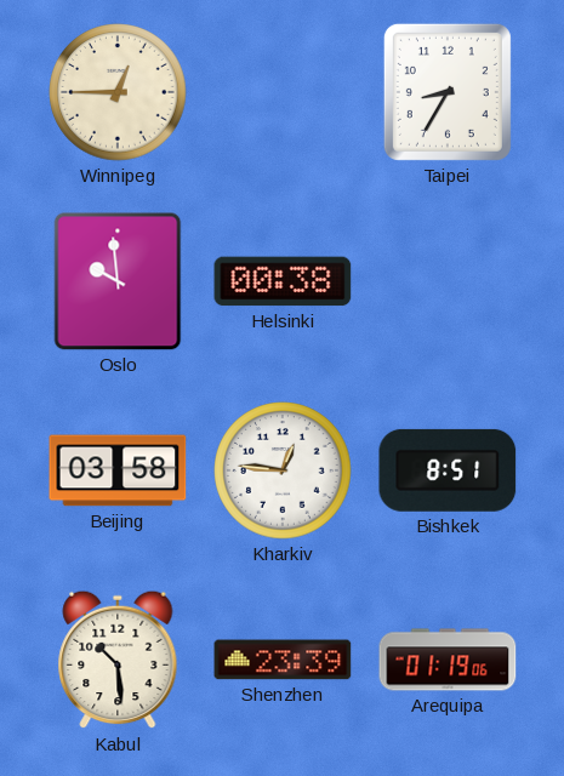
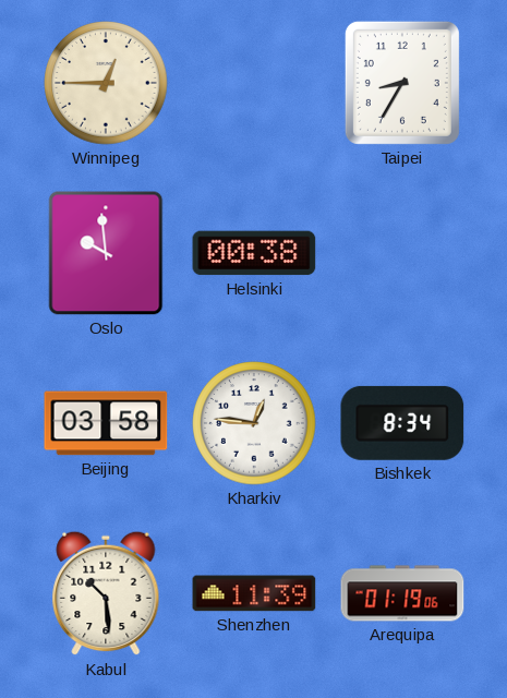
Bishkek: 8:51 -> 8:34 (402, 423)
Shenzhen: 23:39 -> 11:39 (254, 593)
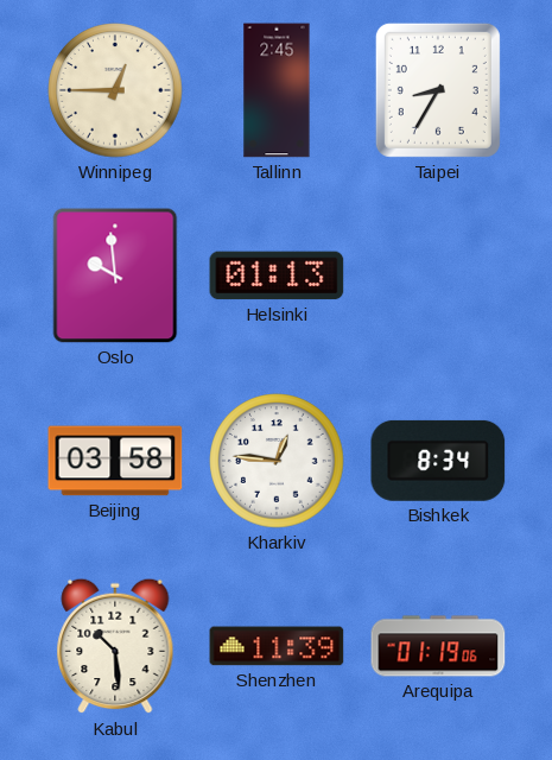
Tallinn: none -> 2:45 (277, 90)
Helsinki: 00:38 -> 01:13 (277, 275)
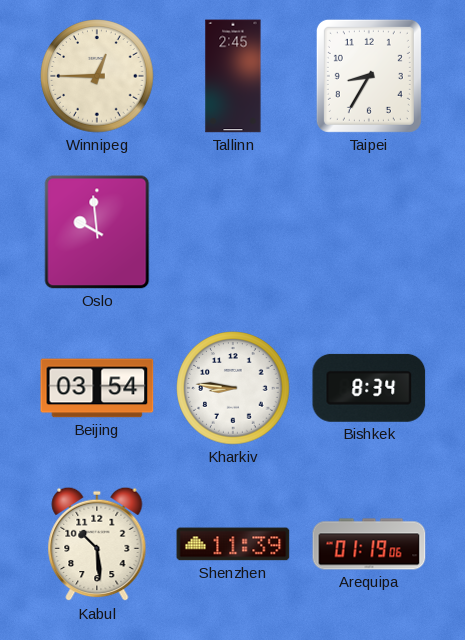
Helsinki: 01:13 -> none (277, 275)
Beijing: 03:58 -> 03:54 (97, 388)
Kharkiv: 12:46 -> 8:46 (233, 388)
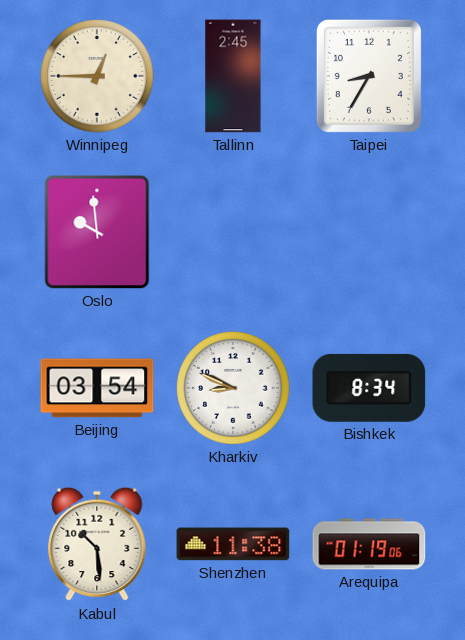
Kharkiv: 8:46 -> 8:49 (233, 388)
Shenzhen: 11:39 -> 11:38 (233, 544)
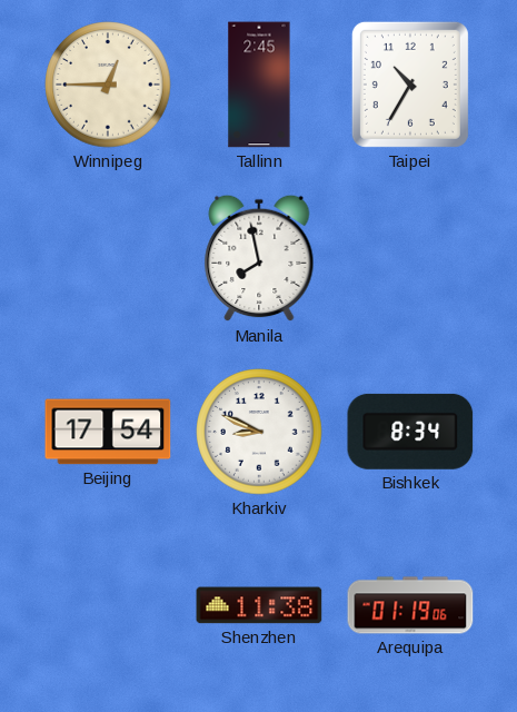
Taipei: 8:35 -> 10:35 (410, 85)
Oslo: 9:59 -> none (97, 232)
Manila: none -> 7:58 (259, 258)
Beijing: 03:54 -> 17:54 (108, 432)
Kabul: 10:29 -> none (97, 544)
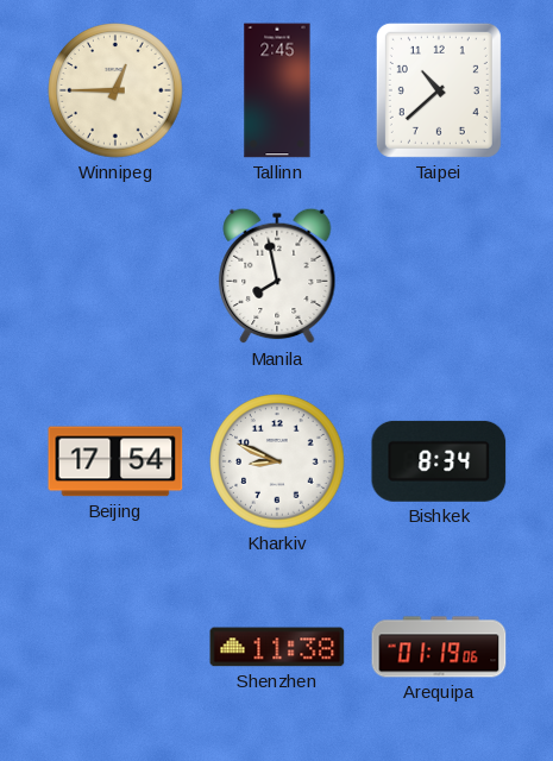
Taipei: 10:35 -> 10:38 (439, 90)
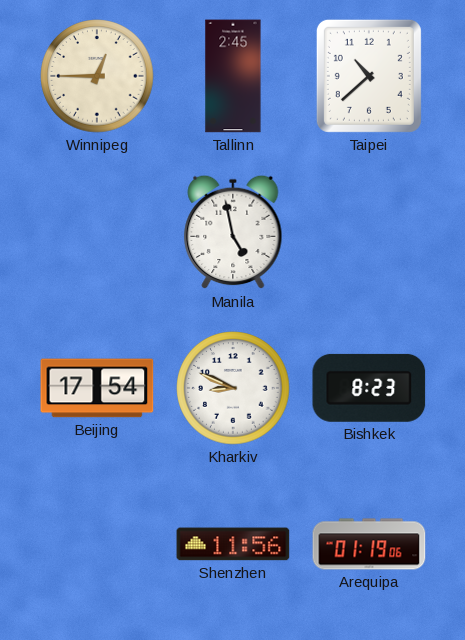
Manila: 7:58 -> 4:58 (233, 232)
Bishkek: 8:34 -> 8:23 (369, 388)
Shenzhen: 11:38 -> 11:56 (233, 544)
